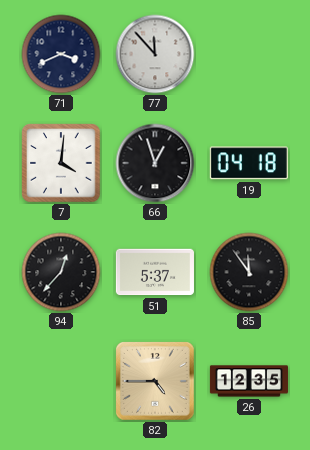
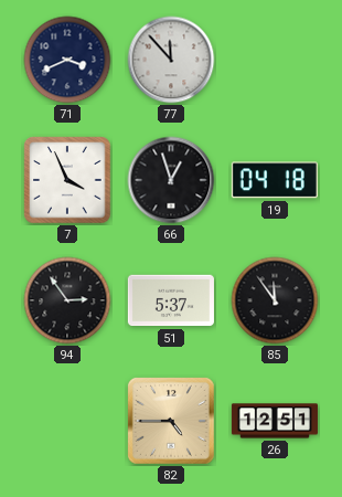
7: 4:01 -> 3:56 (67, 180)
94: 12:37 -> 2:54 (67, 300)
26: 12:35 -> 12:51 (274, 421)
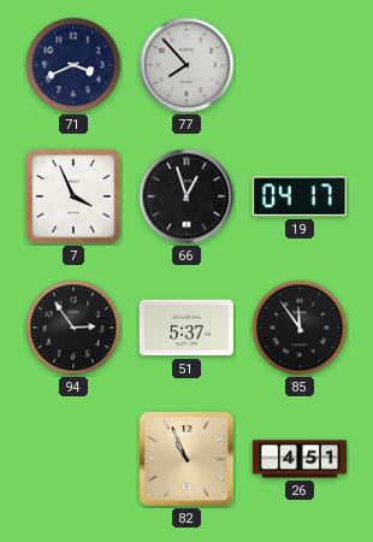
77: 11:53 -> 7:53 (186, 65)
19: 04:18 -> 04:17 (300, 196)
82: 4:45 -> 10:56 (186, 459)
26: 12:51 -> 4:51 (298, 459)
